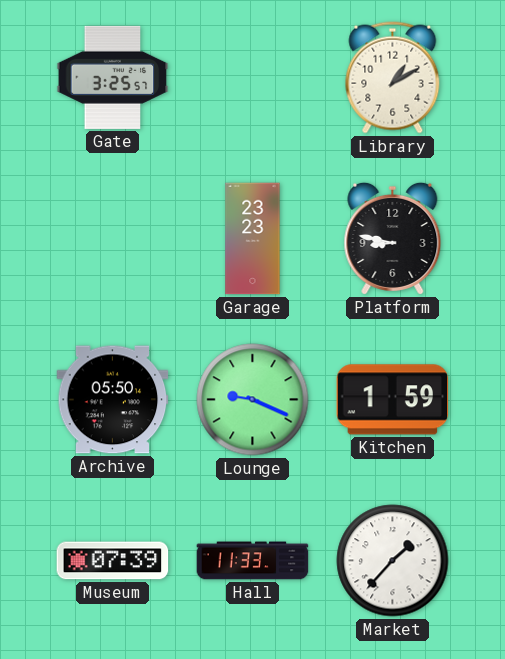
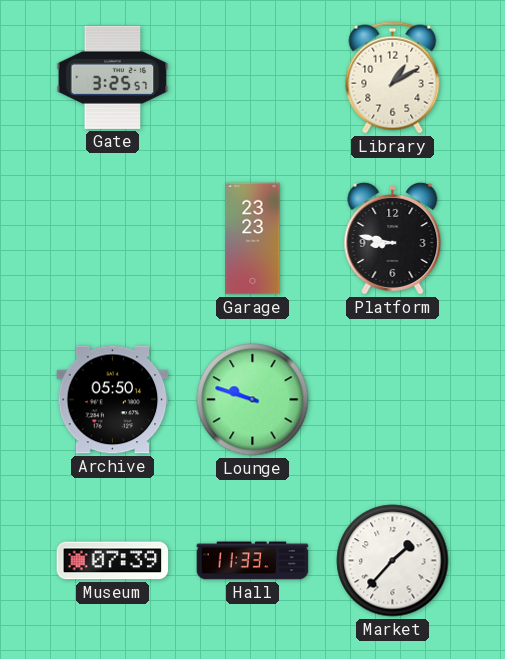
Lounge: 9:19 -> 9:48 (253, 400)
Kitchen: 1:59 -> none (393, 400)
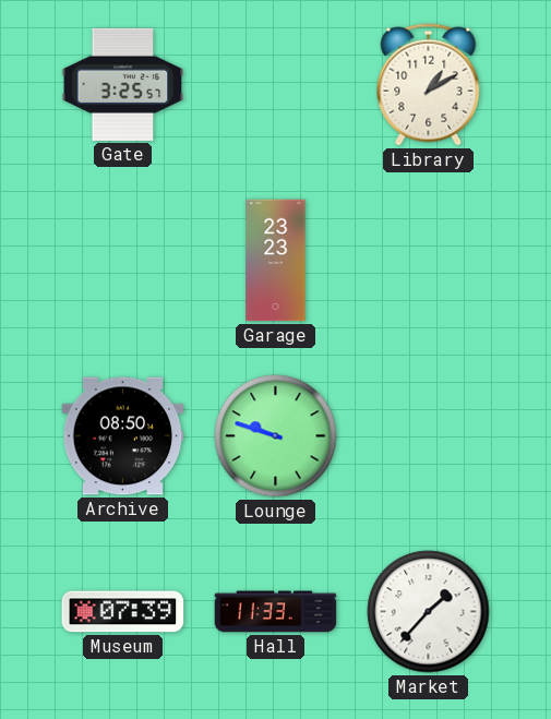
Platform: 8:47 -> none (393, 238)
Archive: 05:50 -> 08:50 (123, 436)
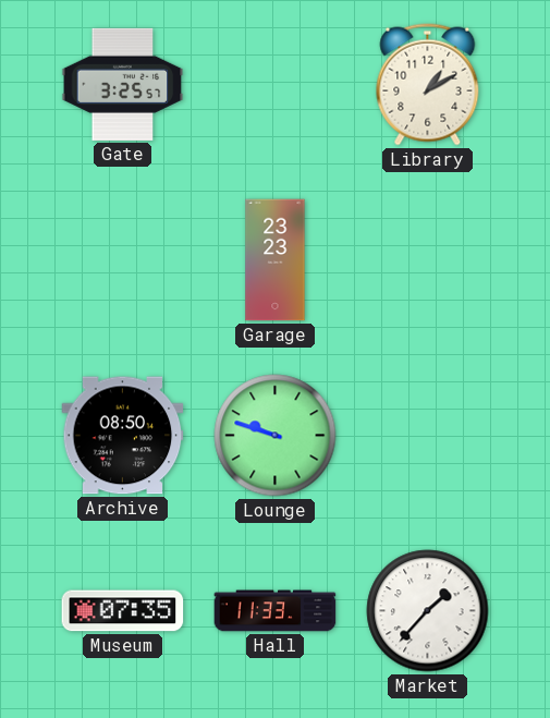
Museum: 07:39 -> 07:35 (123, 611)
